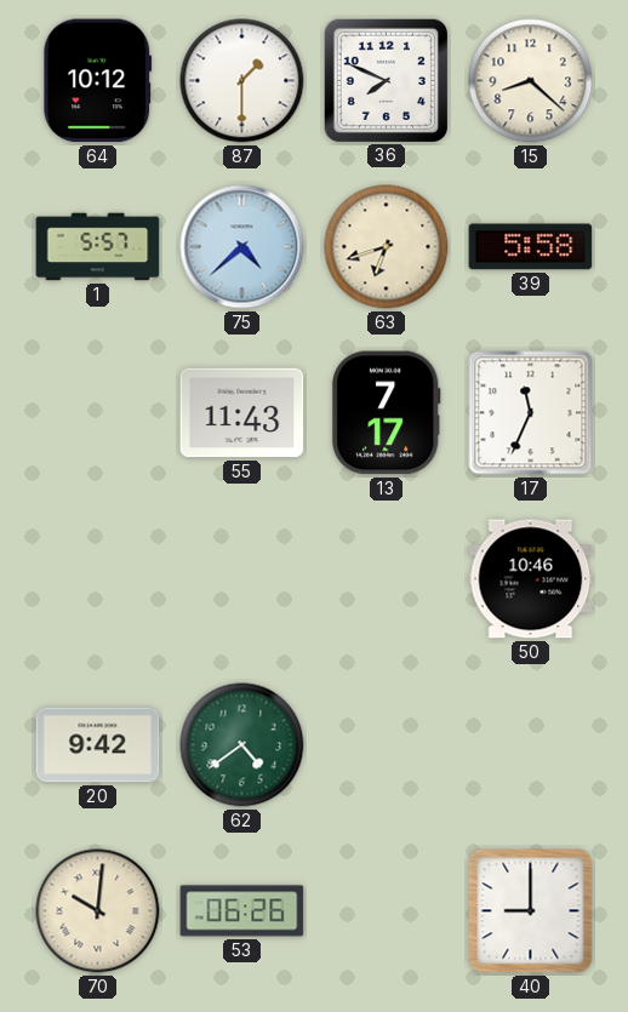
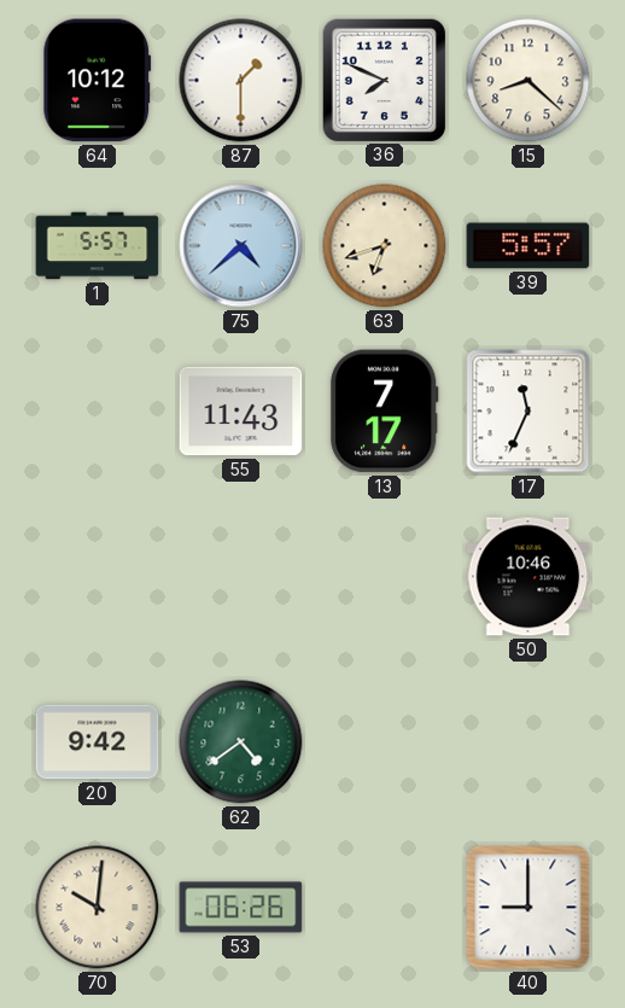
39: 5:58 -> 5:57 (528, 246)
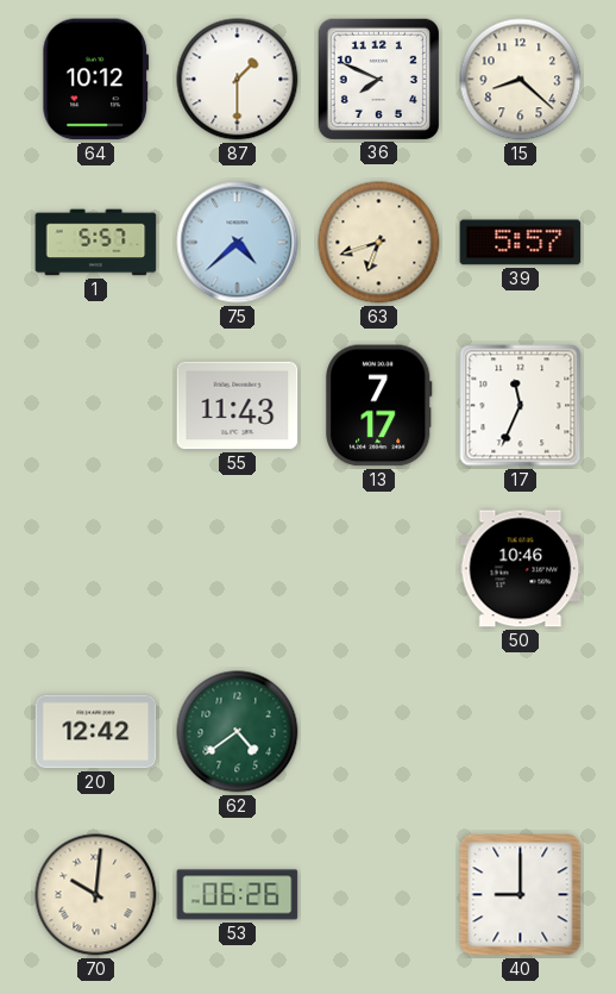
20: 9:42 -> 12:42 (96, 732)
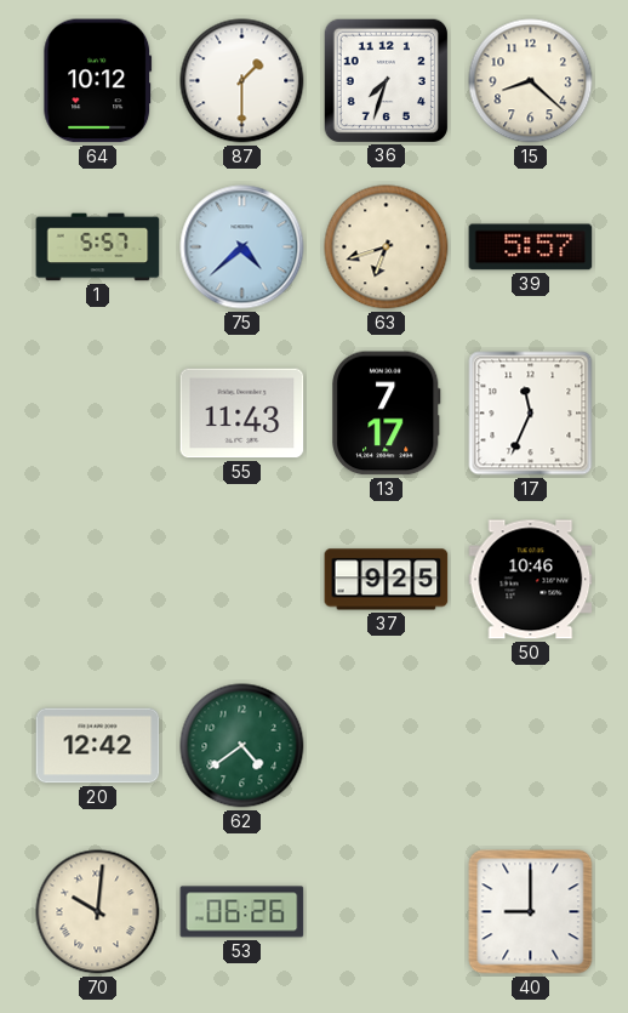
36: 7:49 -> 7:33 (386, 80)
37: none -> 9:25 (387, 580)
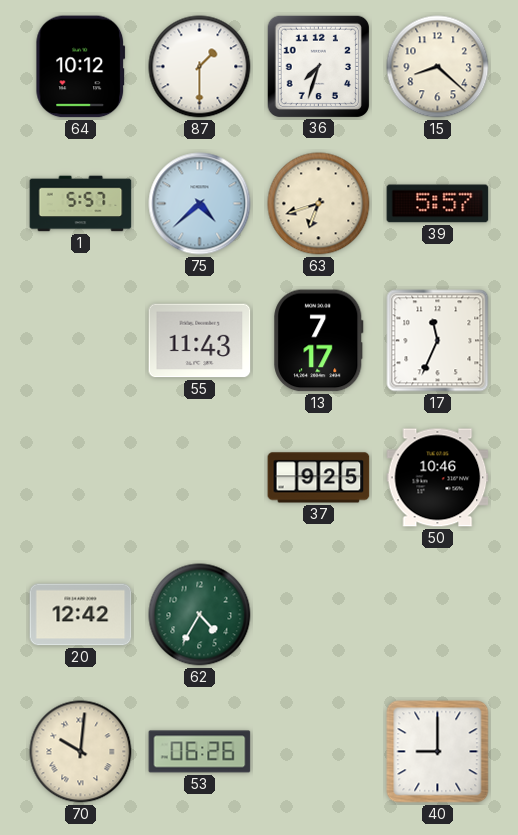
62: 4:39 -> 4:35 (200, 615)
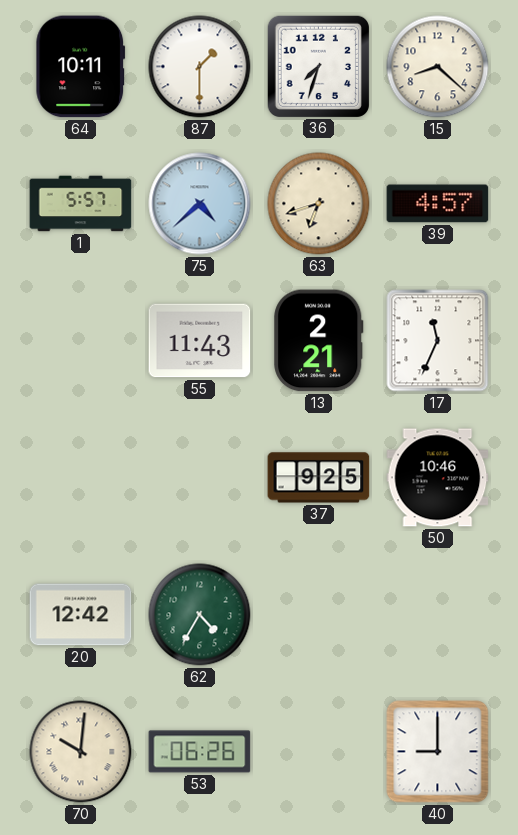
64: 10:12 -> 10:11 (81, 67)
39: 5:57 -> 4:57 (438, 204)
13: 7:17 -> 2:21 (319, 341)
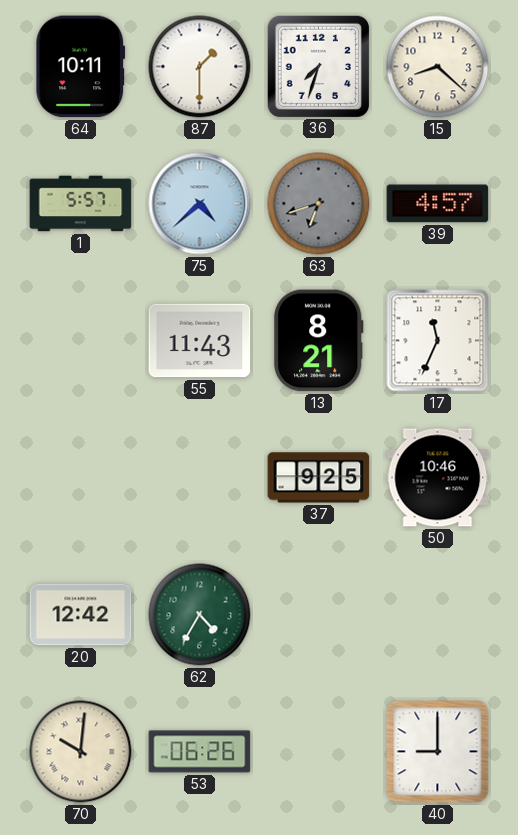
63 dial: cream -> grey (319, 204)
13: 2:21 -> 8:21 (319, 341)
